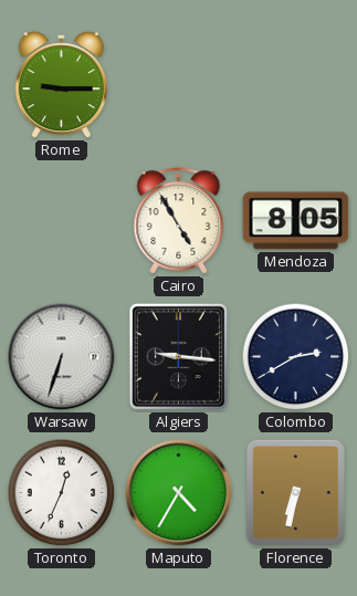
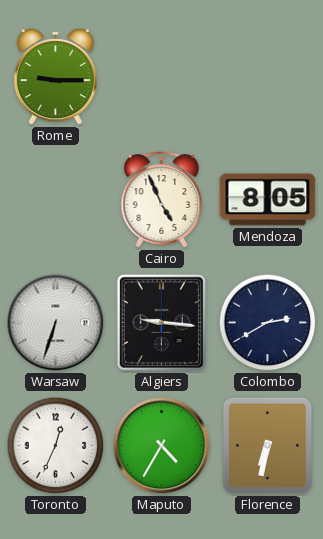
Cairo: 4:55 -> 4:56 (162, 200)
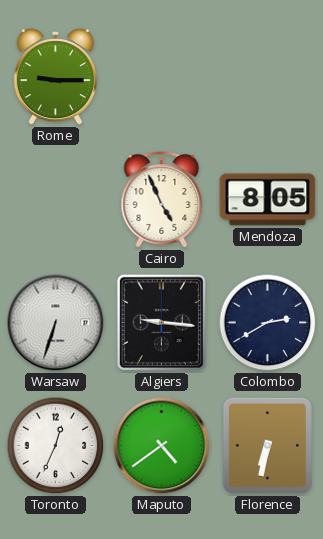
Maputo: 4:35 -> 4:39 (162, 446)
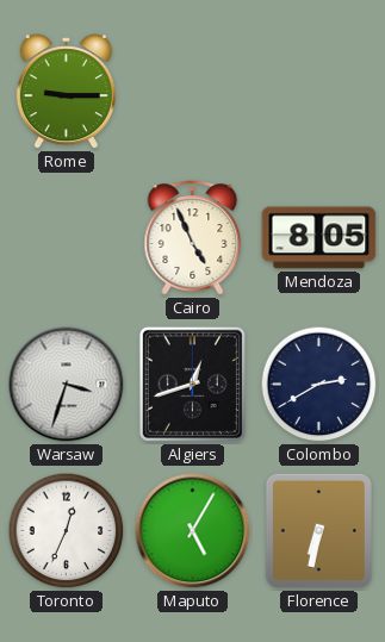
Warsaw: 6:33 -> 3:33 (67, 385)
Algiers: 9:16 -> 12:42 (192, 384)
Maputo: 4:39 -> 5:05 (193, 531)
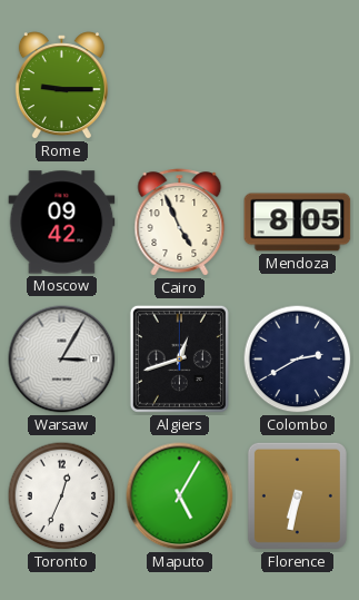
Moscow: none -> 09:42 (62, 223)
Warsaw: 3:33 -> 3:05 (62, 360)
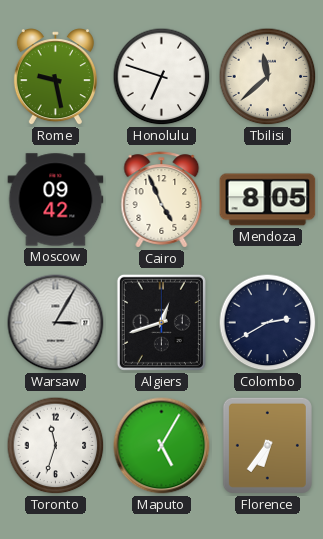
Rome: 9:15 -> 9:28 (55, 77)
Honolulu: none -> 6:48 (162, 77)
Tbilisi: none -> 11:38 (268, 77)
Toronto: 12:34 -> 11:33 (56, 446)
Florence: 6:32 -> 6:36 (267, 445)
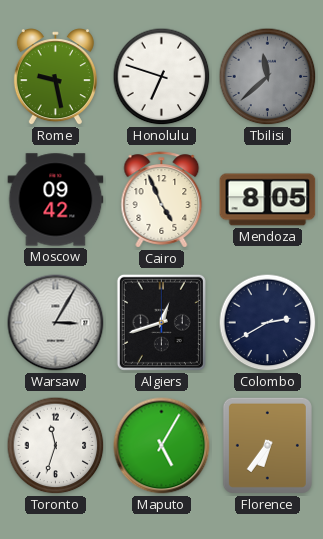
Tbilisi dial: cream -> grey (268, 77)
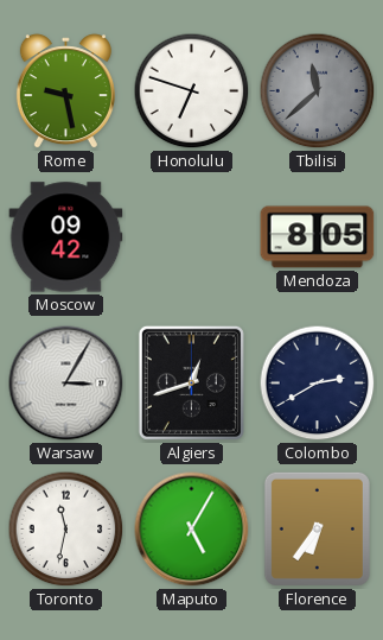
Cairo: 4:56 -> none (162, 200)
Toronto: 11:33 -> 11:32 (66, 530)
